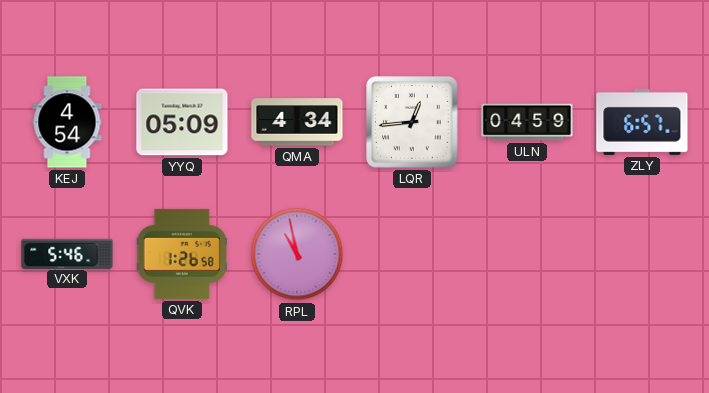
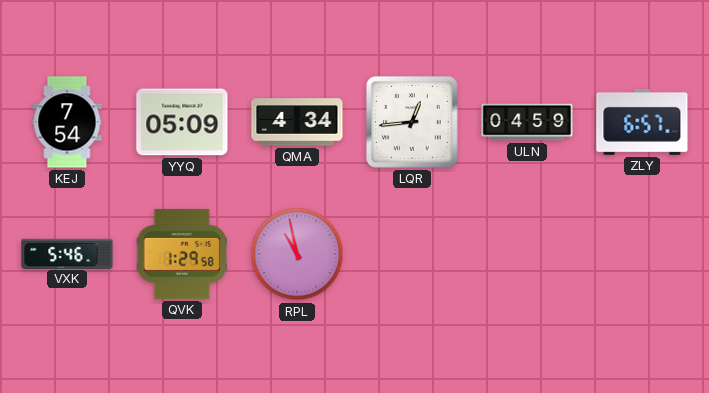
KEJ: 4:54 -> 7:54 (67, 122)
QVK: 1:26 -> 1:29 (182, 254)
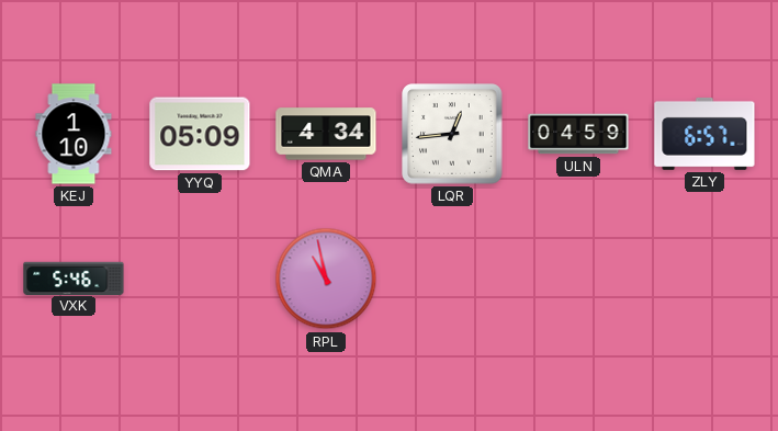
KEJ: 7:54 -> 1:10 (74, 134)
QVK: 1:29 -> none (182, 254)
